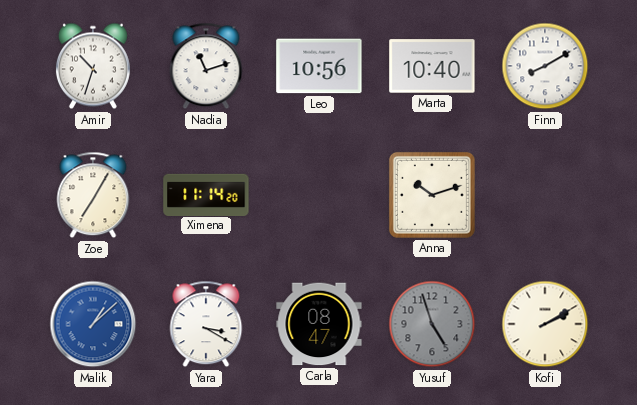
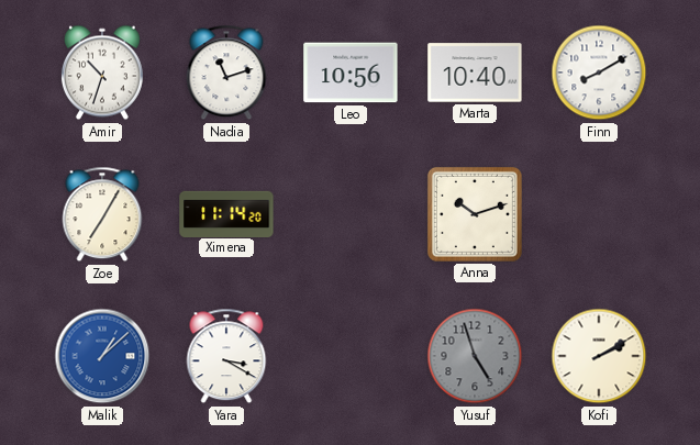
Carla: 08:47 -> none (319, 324)
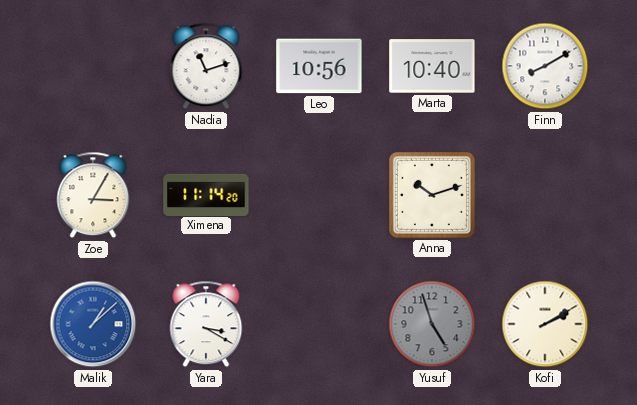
Amir: 10:33 -> none (102, 73)
Zoe: 7:05 -> 3:05 (93, 195)
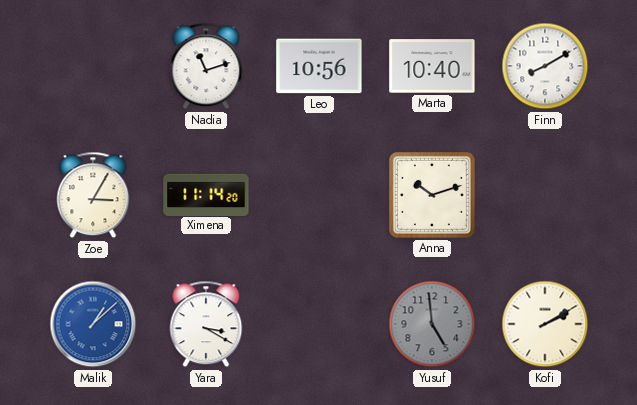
Yusuf: 4:57 -> 4:59 (432, 324)
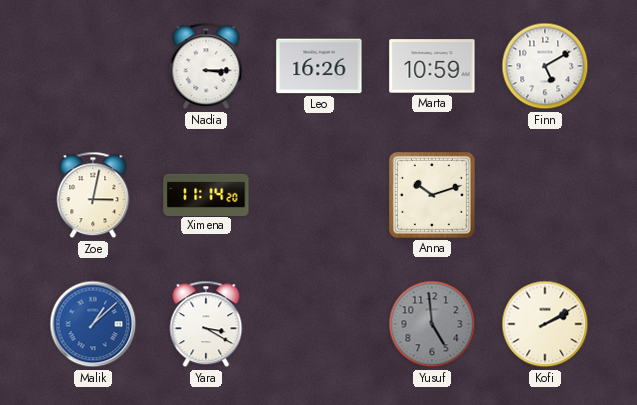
Nadia: 11:12 -> 3:15 (206, 66)
Leo: 10:56 -> 16:26 (319, 66)
Marta: 10:40 -> 10:59 (432, 66)
Finn: 8:10 -> 5:10 (545, 66)
Zoe: 3:05 -> 3:02 (93, 195)
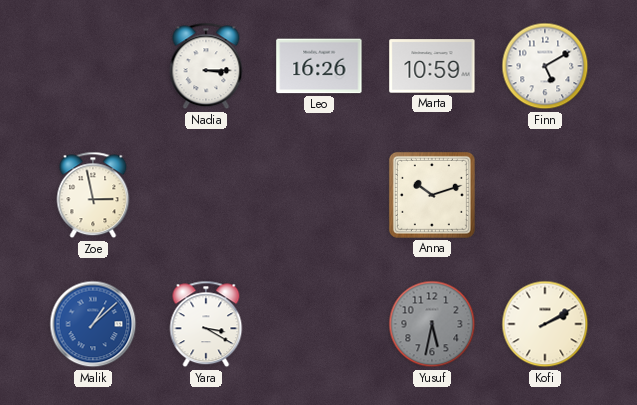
Zoe: 3:02 -> 2:58 (93, 195)
Ximena: 11:14 -> none (206, 194)
Yusuf: 4:59 -> 5:32 (432, 324)
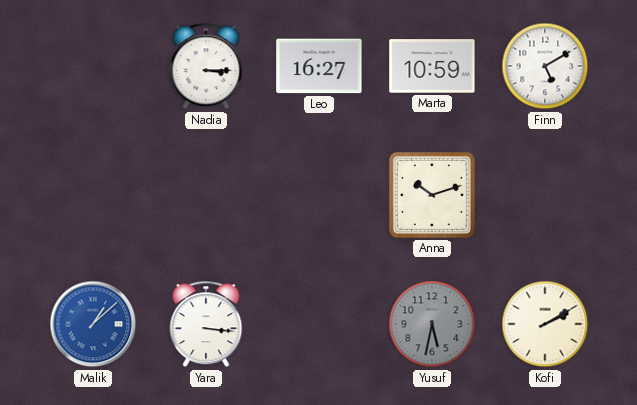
Leo: 16:26 -> 16:27 (319, 66)
Zoe: 2:58 -> none (93, 195)
Yara: 3:20 -> 3:16 (206, 324)
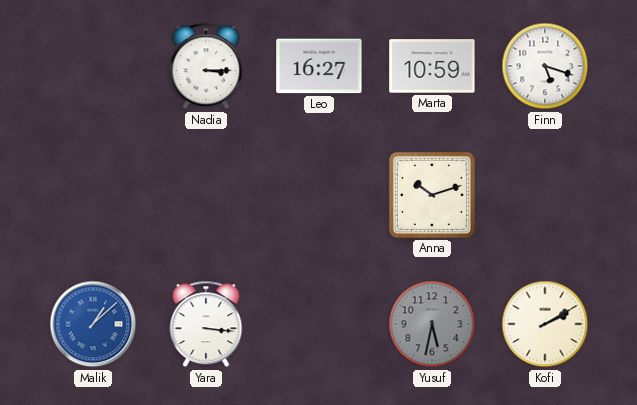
Finn: 5:10 -> 5:18 (545, 66)
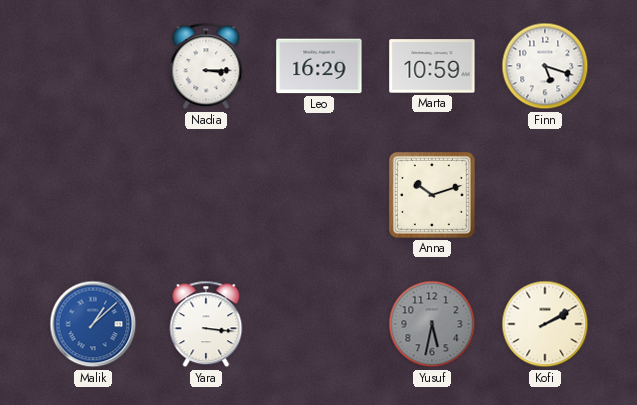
Leo: 16:27 -> 16:29 (319, 66)
